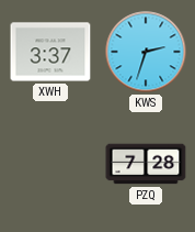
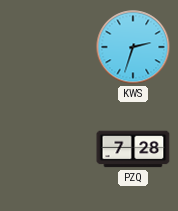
XWH: 3:37 -> none (50, 52)
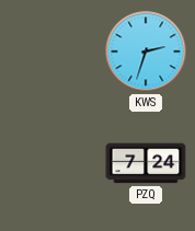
PZQ: 7:28 -> 7:24 (146, 163)
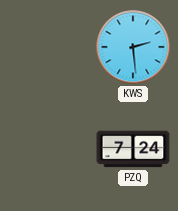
KWS: 2:33 -> 2:29 (133, 47)
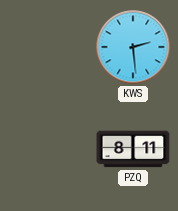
PZQ: 7:24 -> 8:11 (133, 149)
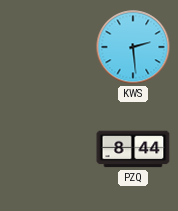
PZQ: 8:11 -> 8:44 (133, 149)
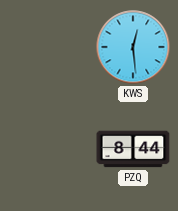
KWS: 2:29 -> 12:29 (133, 47)
